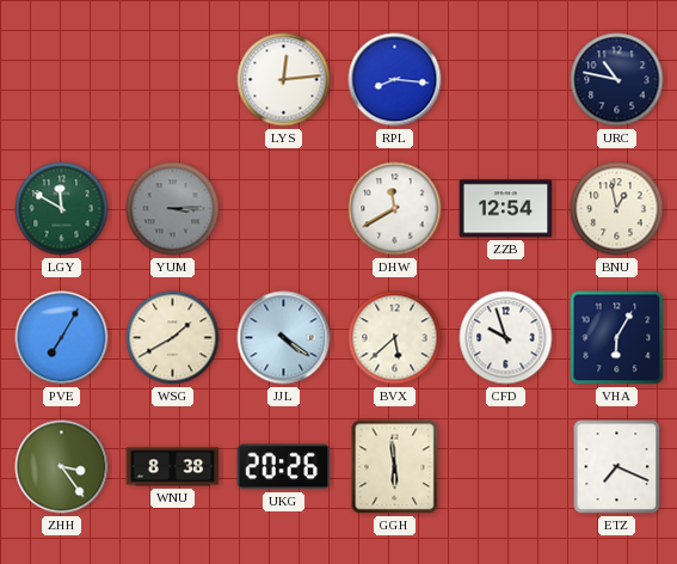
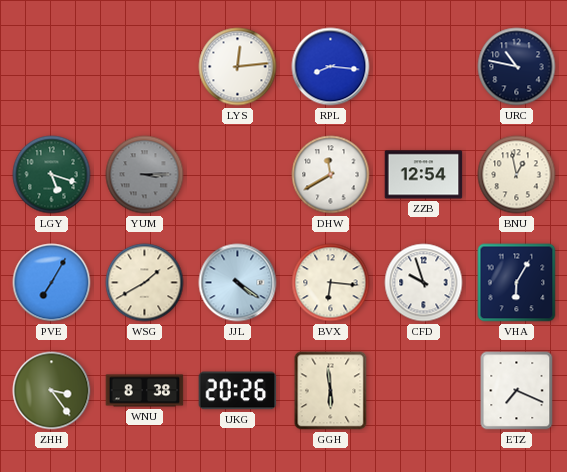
LGY: 11:50 -> 5:18 (52, 175)
BVX: 5:38 -> 6:16 (331, 283)
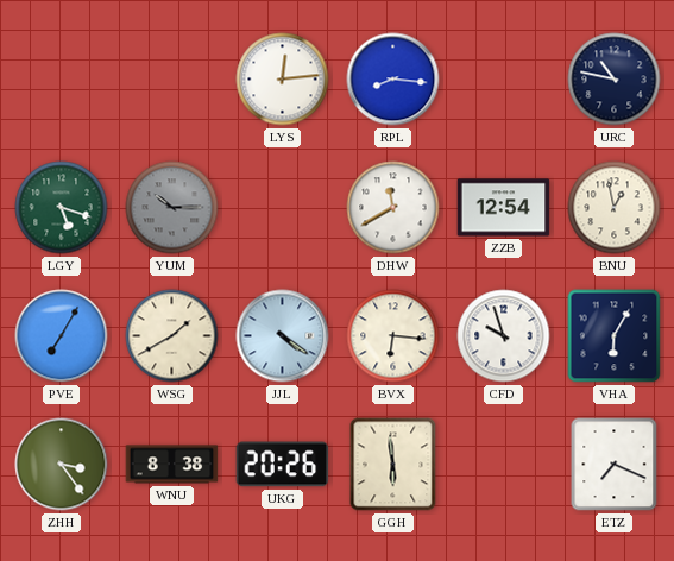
YUM: 3:15 -> 10:15 (172, 208)
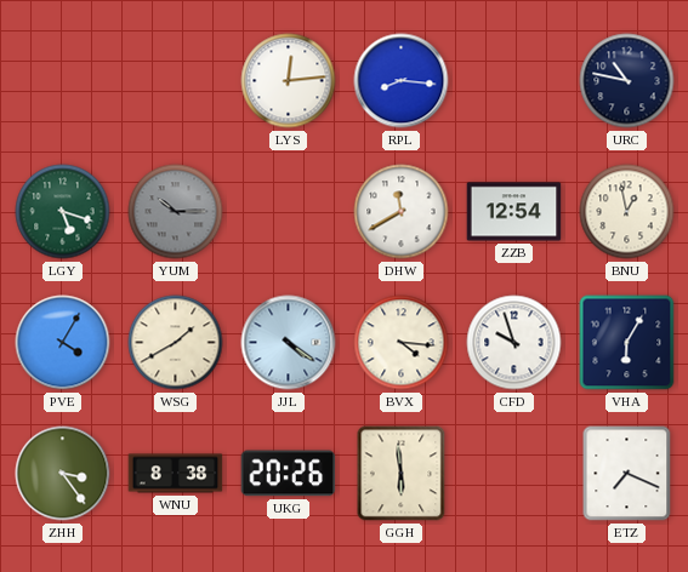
PVE: 7:05 -> 4:05 (63, 343)
BVX: 6:16 -> 4:16 (402, 343)
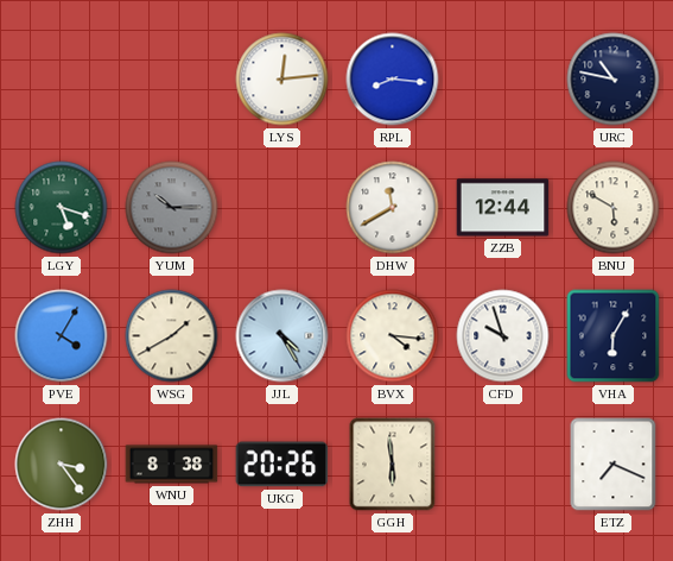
ZZB: 12:54 -> 12:44 (503, 208)
BNU: 12:58 -> 5:50 (614, 208)
JJL: 4:21 -> 4:25 (282, 336)
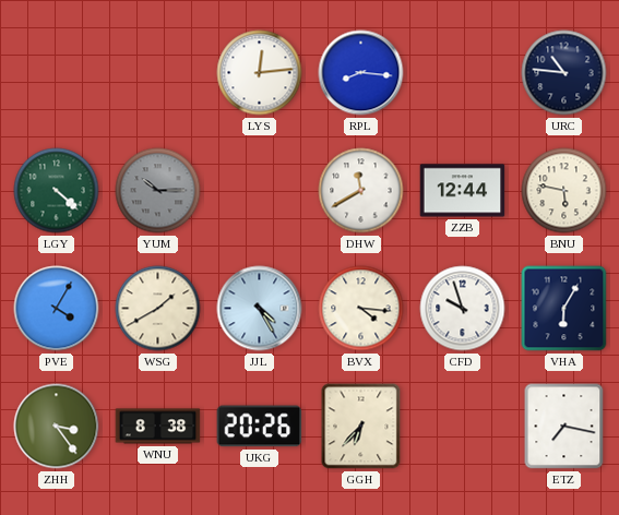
URC: 10:47 -> 10:46 (564, 73)
LGY: 5:18 -> 4:22 (57, 191)
BNU: 5:50 -> 5:47 (564, 191)
GGH: 5:59 -> 6:37 (361, 427)
ETZ: 7:19 -> 7:17 (564, 427)
